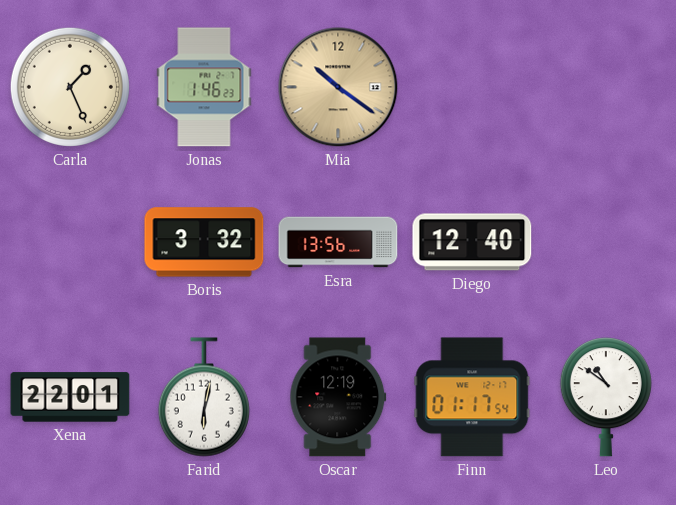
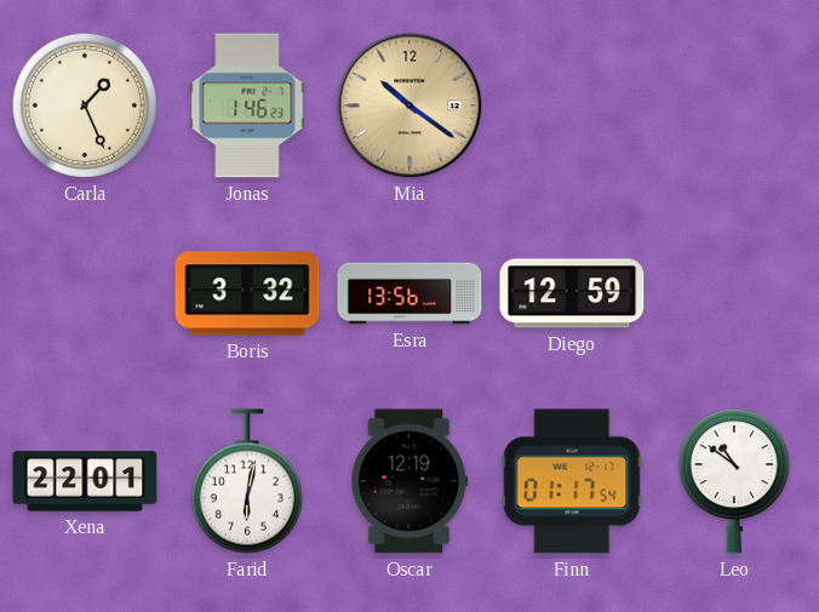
Diego: 12:40 -> 12:59 (572, 293)
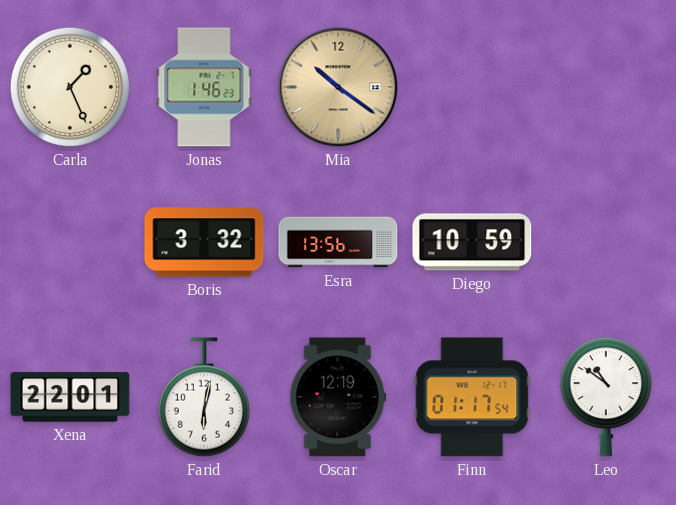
Diego: 12:59 -> 10:59 (472, 242)
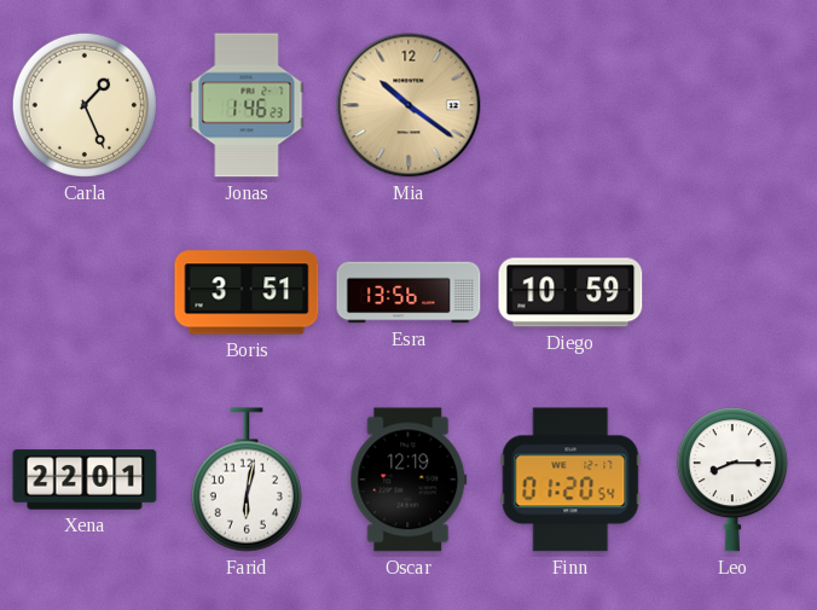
Boris: 3:32 -> 3:51 (247, 292)
Finn: 01:17 -> 01:20 (570, 480)
Leo: 10:51 -> 8:15 (732, 480)
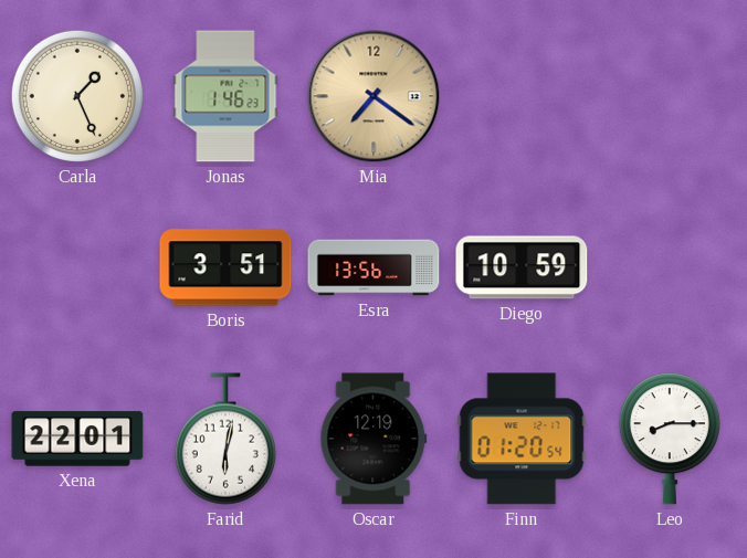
Mia: 10:21 -> 7:21 (373, 96)
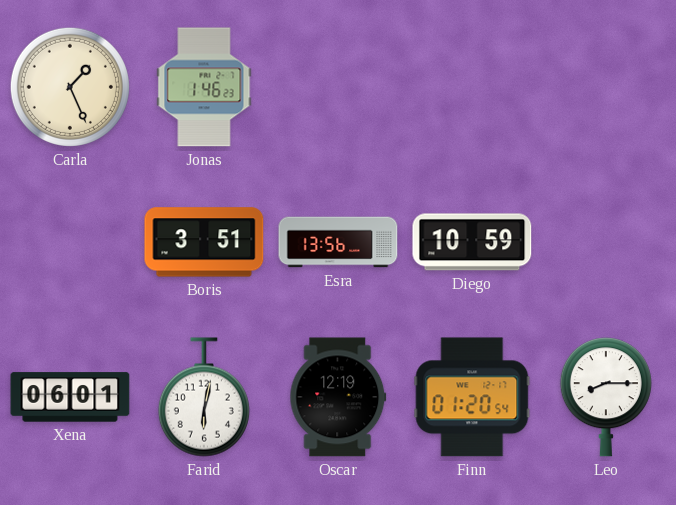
Mia: 7:21 -> none (373, 96)
Xena: 22:01 -> 06:01 (70, 397)
